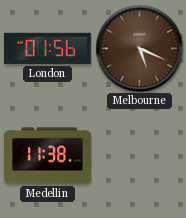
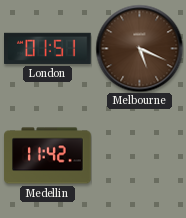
London: 01:56 -> 01:51 (48, 48)
Medellin: 11:38 -> 11:42 (48, 156)
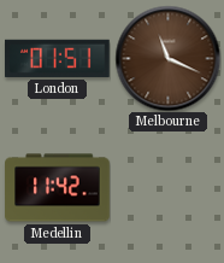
Melbourne: 5:19 -> 11:19 (167, 58)
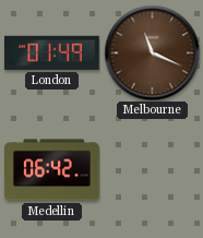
London: 01:51 -> 01:49 (52, 52)
Medellin: 11:42 -> 06:42 (52, 170)
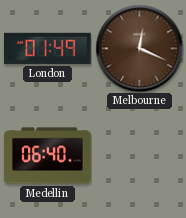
Melbourne: 11:19 -> 12:19 (139, 48)
Medellin: 06:42 -> 06:40 (48, 156)
